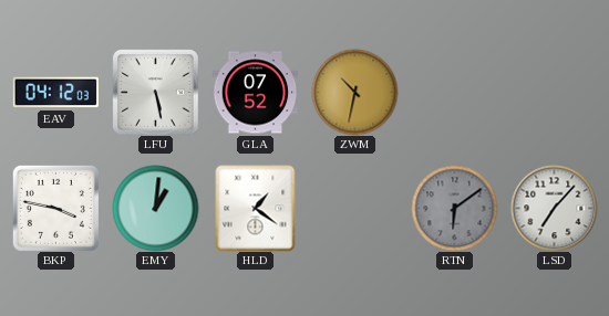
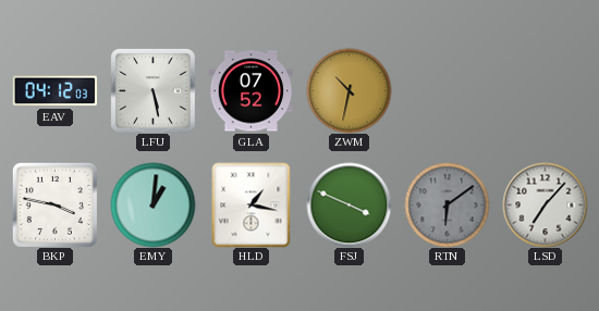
HLD: 1:21 -> 1:17 (252, 204)
FSJ: none -> 3:49 (349, 204)
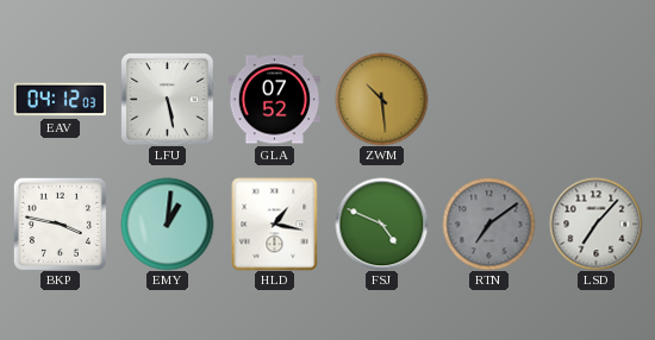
ZWM: 10:32 -> 10:29 (381, 99)
FSJ: 3:49 -> 4:49 (381, 223)
RTN: 6:09 -> 7:09 (488, 223)
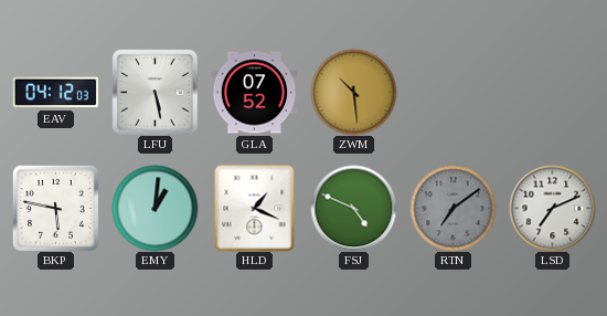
BKP: 3:47 -> 5:47 (55, 208)
HLD: 1:17 -> 1:19 (255, 208)
LSD: 7:07 -> 7:11 (552, 208)
